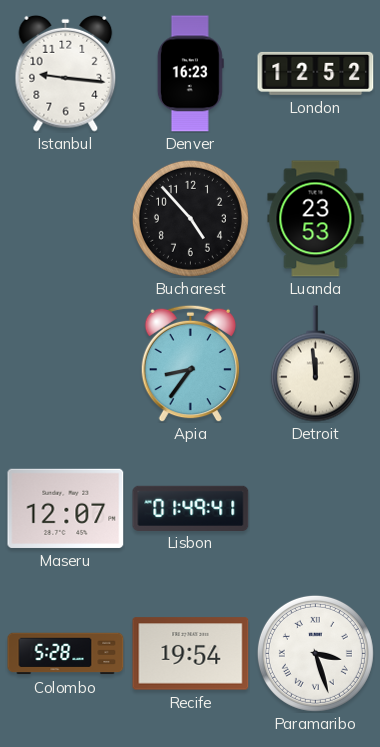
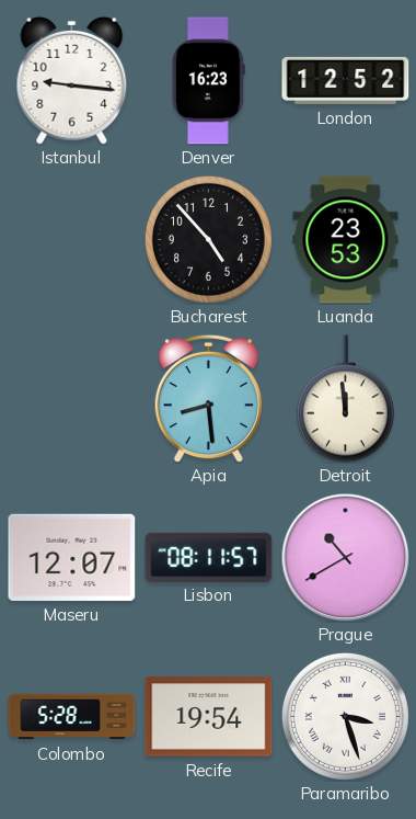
Apia: 8:36 -> 8:29 (208, 398)
Lisbon: 01:49 -> 08:11 (209, 557)
Prague: none -> 10:40 (345, 557)
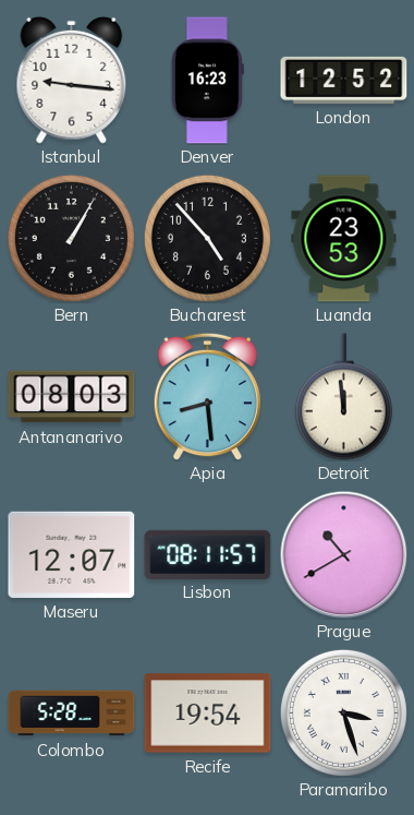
Bern: none -> 1:05 (71, 238)
Antananarivo: none -> 08:03 (72, 397)
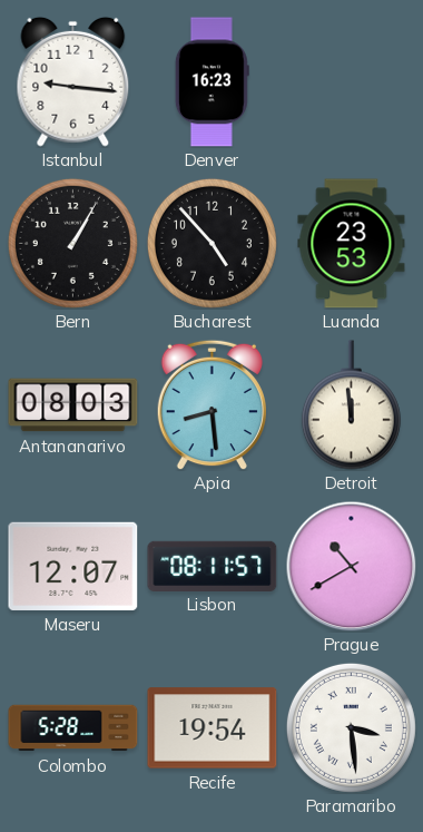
London: 12:52 -> none (344, 80)
Paramaribo: 3:27 -> 3:29 (351, 727)
